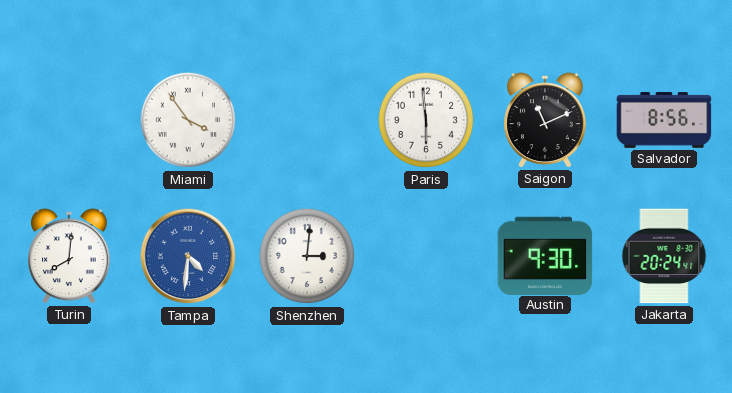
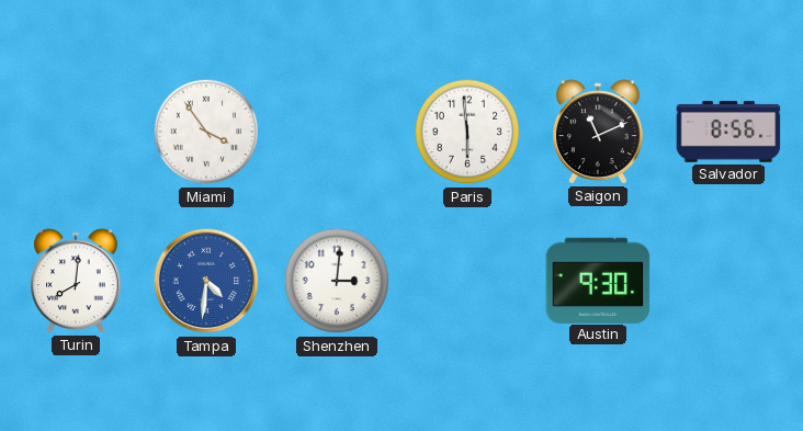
Jakarta: 20:24 -> none (664, 256)
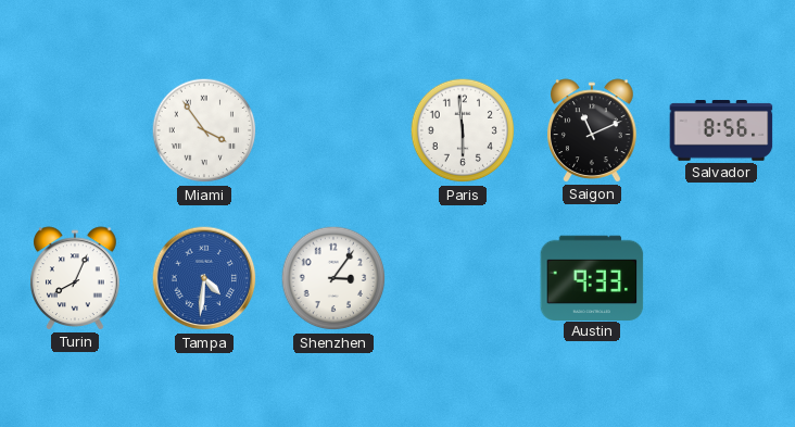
Turin: 8:01 -> 8:04 (76, 278)
Shenzhen: 3:01 -> 3:06 (333, 278)
Austin: 9:30 -> 9:33 (592, 277)
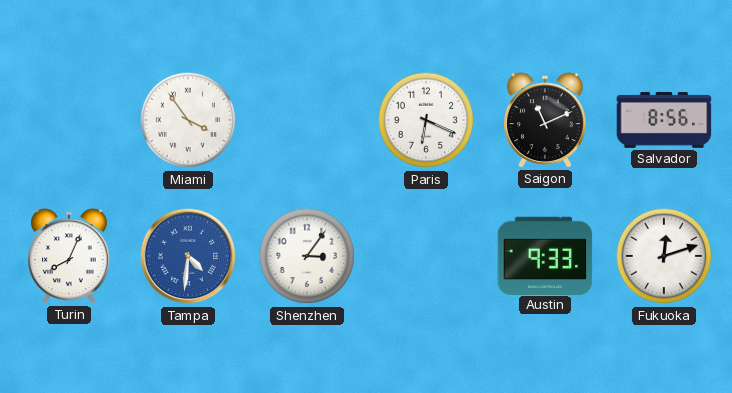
Paris: 5:59 -> 6:19 (426, 120)
Fukuoka: none -> 12:12 (664, 256)
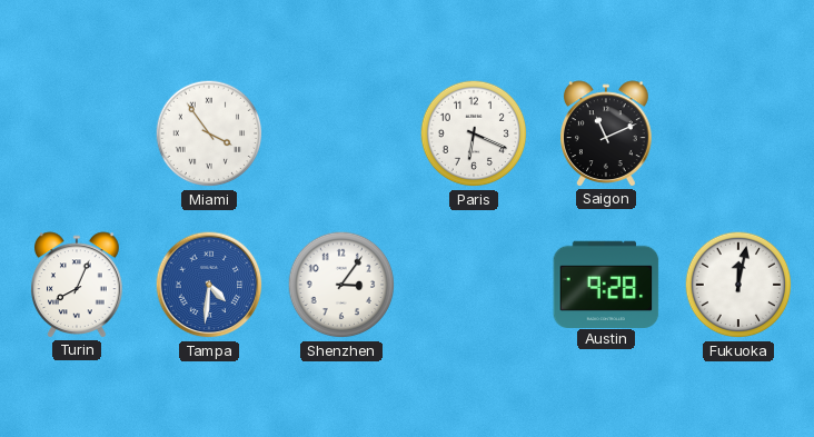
Salvador: 8:56 -> none (664, 121)
Austin: 9:33 -> 9:28 (606, 284)
Fukuoka: 12:12 -> 12:02 (738, 285)
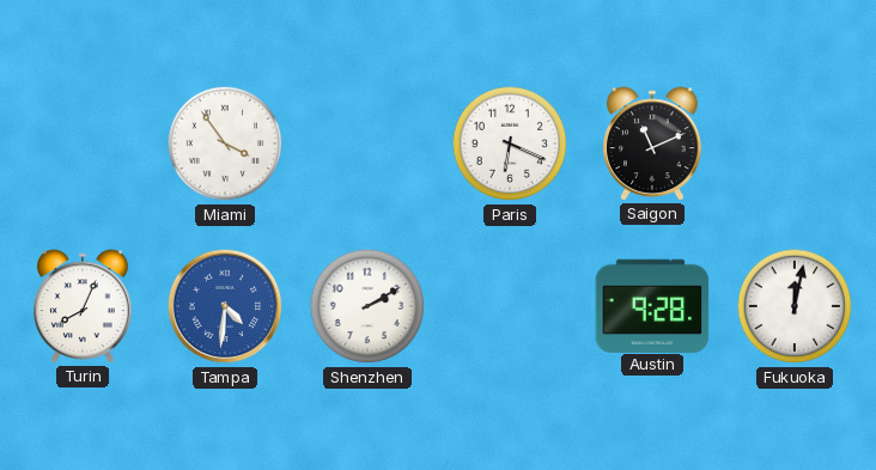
Shenzhen: 3:06 -> 2:10 (367, 306)
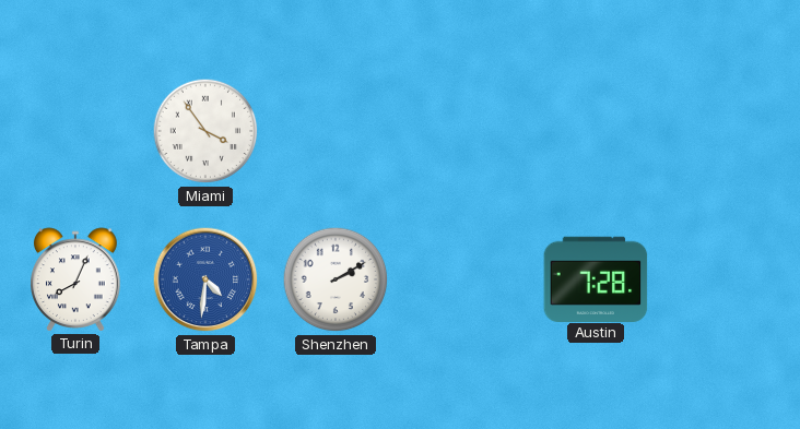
Paris: 6:19 -> none (510, 144)
Saigon: 11:11 -> none (653, 144)
Austin: 9:28 -> 7:28 (596, 278)
Fukuoka: 12:02 -> none (795, 306)
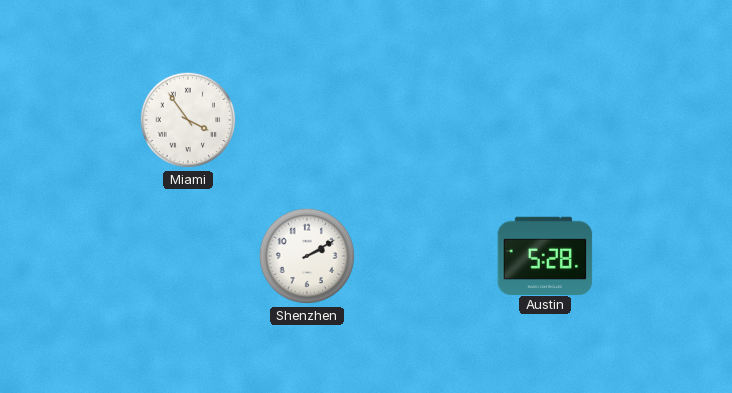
Turin: 8:04 -> none (77, 279)
Tampa: 4:31 -> none (205, 279)
Austin: 7:28 -> 5:28 (545, 255)
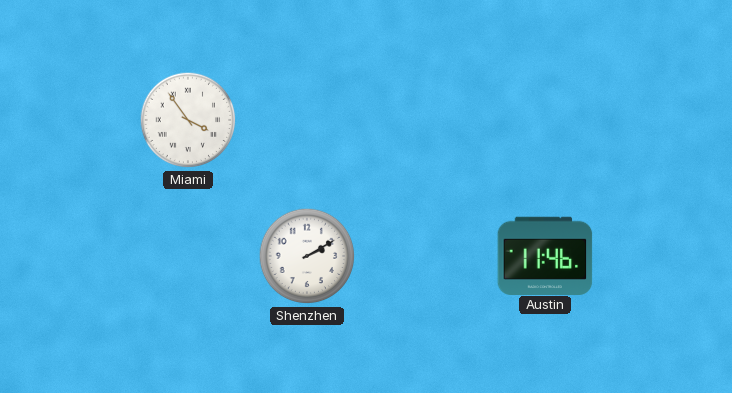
Austin: 5:28 -> 11:46 (545, 255)
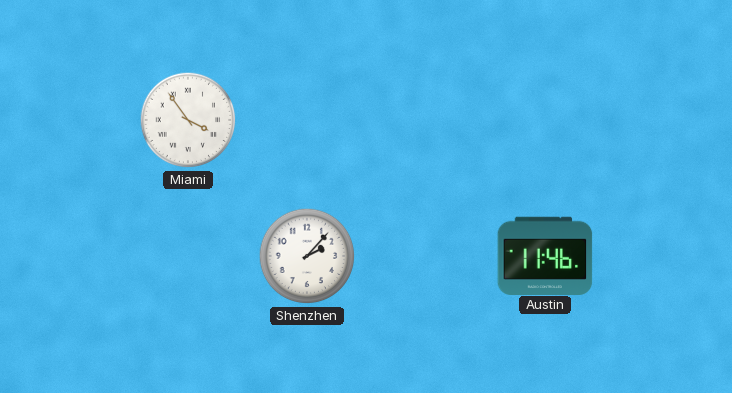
Shenzhen: 2:10 -> 2:07 (307, 256)
